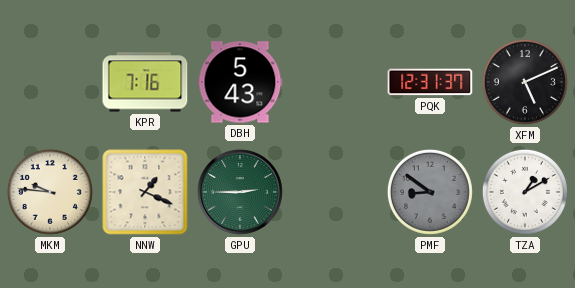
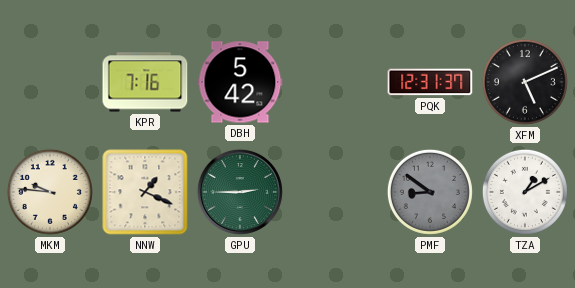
DBH: 5:43 -> 5:42 (240, 82)
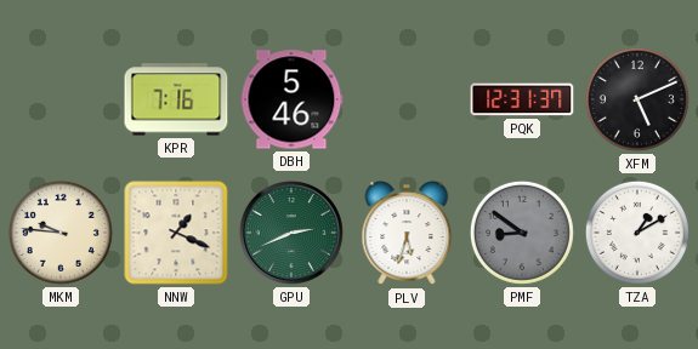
DBH: 5:42 -> 5:46 (291, 99)
GPU: 2:45 -> 2:41 (291, 233)
PLV: none -> 5:33 (407, 234)
